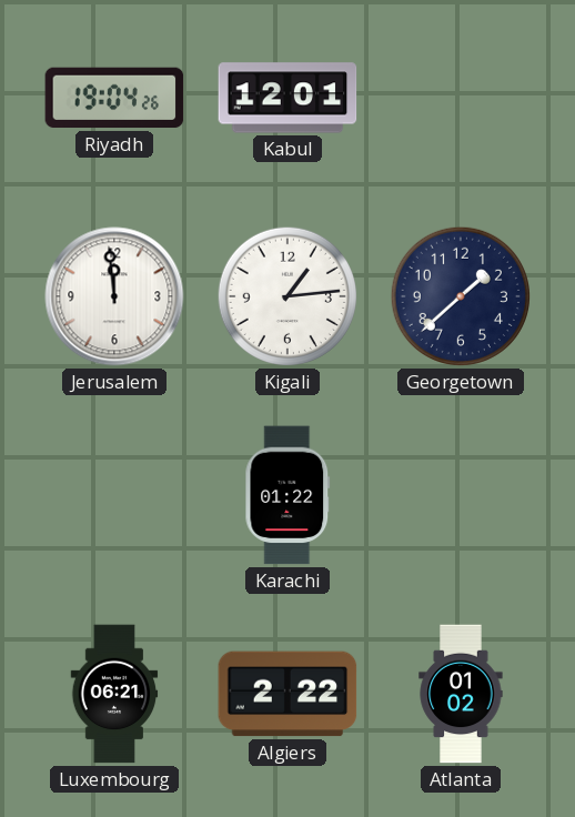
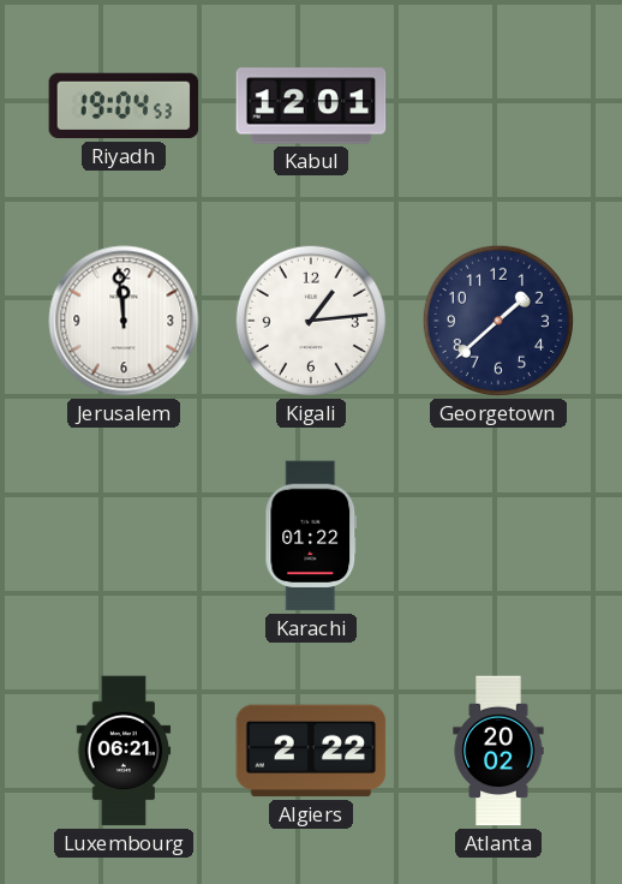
Riyadh: 19:04:26 -> 19:04:53 (124, 106)
Atlanta: 01:02 -> 20:02 (498, 751)
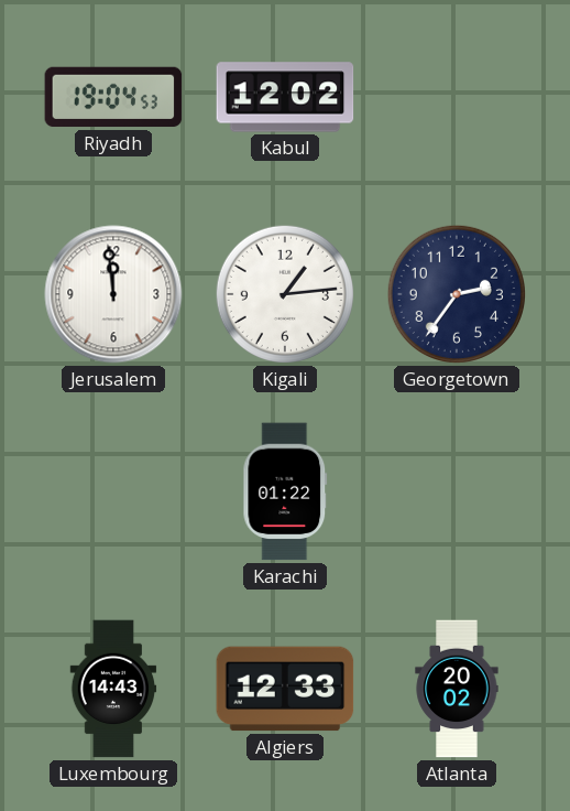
Kabul: 12:01 -> 12:02 (285, 97)
Georgetown: 1:38 -> 2:36 (457, 294)
Luxembourg: 06:21 -> 14:43 (113, 689)
Algiers: 2:22 -> 12:33 (285, 689)
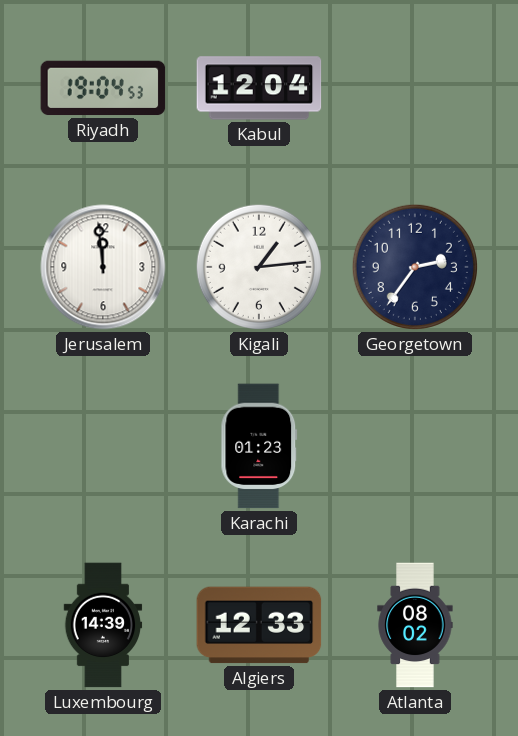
Kabul: 12:02 -> 12:04 (259, 88)
Karachi: 01:22 -> 01:23 (259, 446)
Luxembourg: 14:43 -> 14:39 (103, 625)
Atlanta: 20:02 -> 08:02 (415, 625)
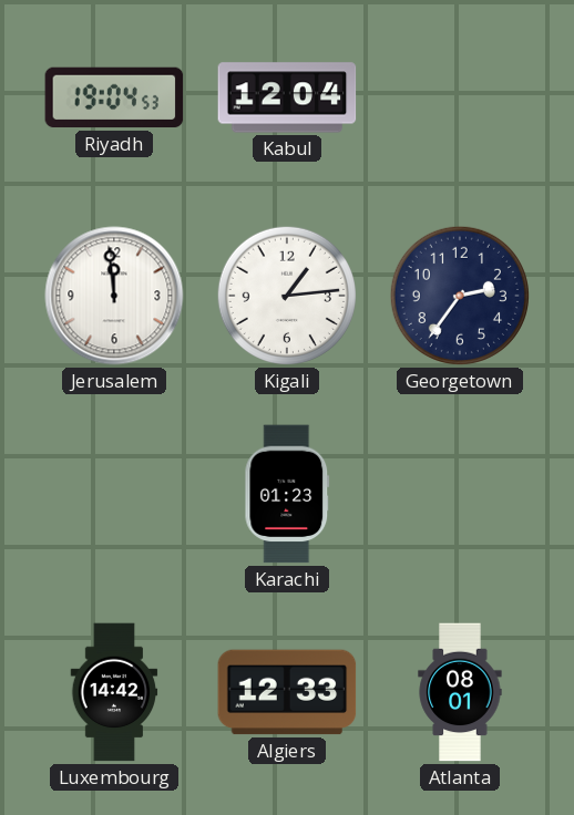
Luxembourg: 14:39 -> 14:42 (114, 692)
Atlanta: 08:02 -> 08:01 (460, 692)
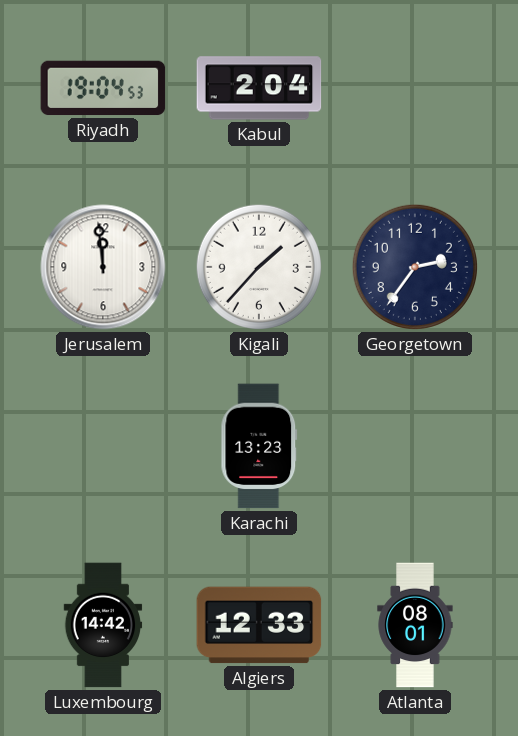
Kabul: 12:04 -> 2:04 (259, 88)
Kigali: 1:14 -> 1:37 (259, 267)
Karachi: 01:23 -> 13:23 (259, 446)
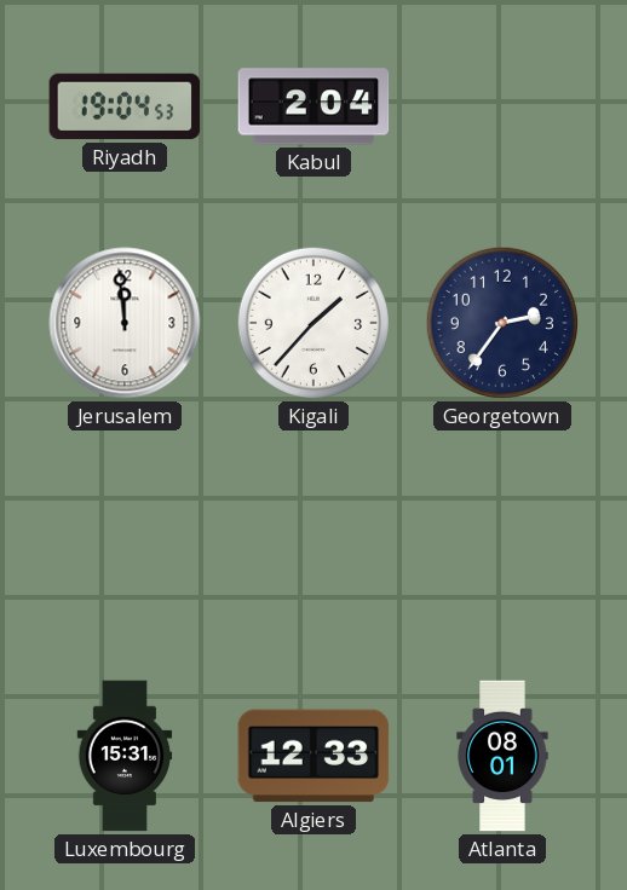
Karachi: 13:23 -> none (259, 446)
Luxembourg: 14:42 -> 15:31 (125, 756)
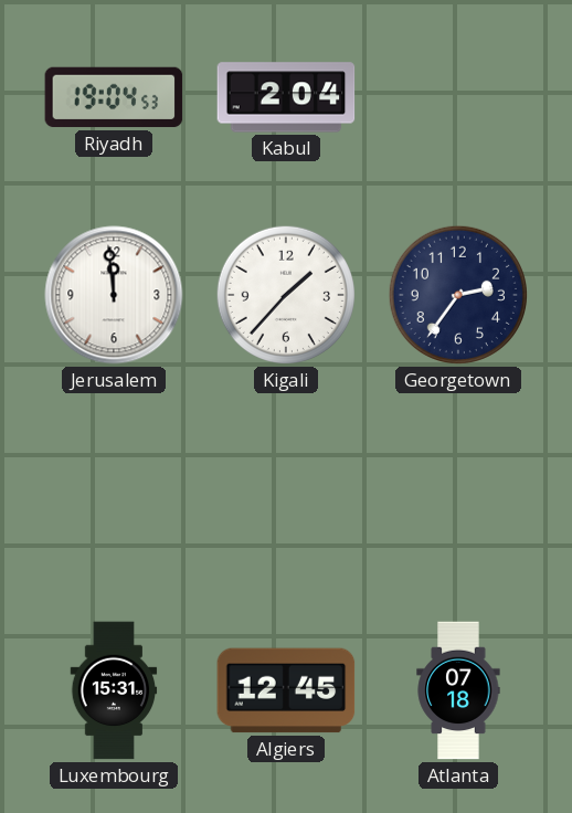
Algiers: 12:33 -> 12:45 (286, 690)
Atlanta: 08:01 -> 07:18 (458, 690)
